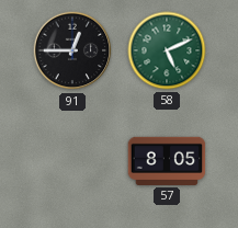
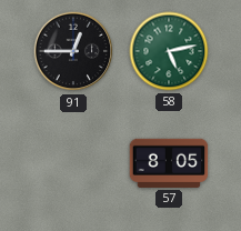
58: 5:11 -> 5:13 (169, 51)
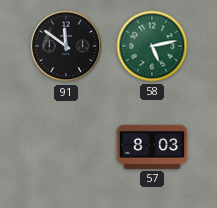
91: 12:45 -> 11:51 (66, 46)
57: 8:05 -> 8:03 (152, 147)
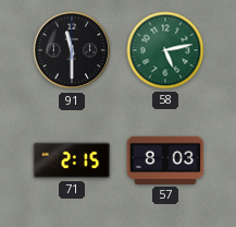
91: 11:51 -> 11:30 (72, 50)
71: none -> 2:15 (72, 160)
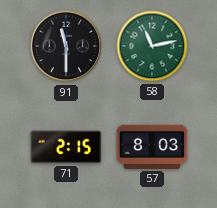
58: 5:13 -> 11:13 (152, 46)
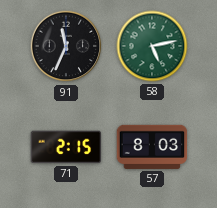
91: 11:30 -> 11:34 (66, 46)
58: 11:13 -> 5:13 (152, 46)
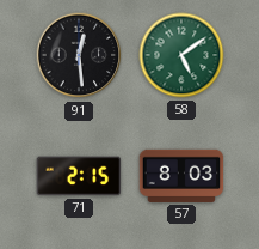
91: 11:34 -> 12:29 (79, 55)
58: 5:13 -> 5:09 (181, 55)
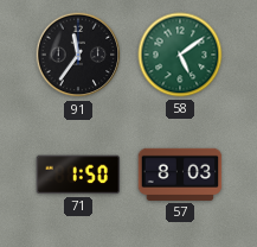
91: 12:29 -> 11:36 (78, 55)
71: 2:15 -> 1:50 (78, 175)
